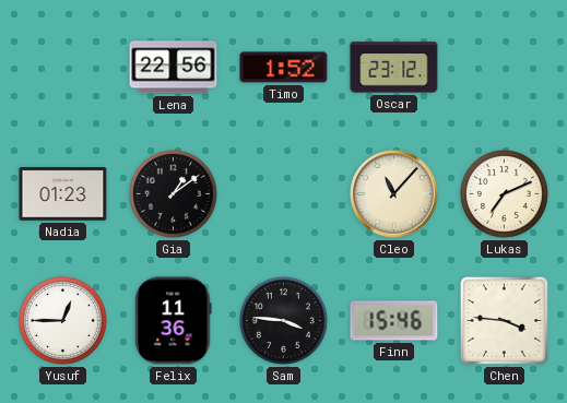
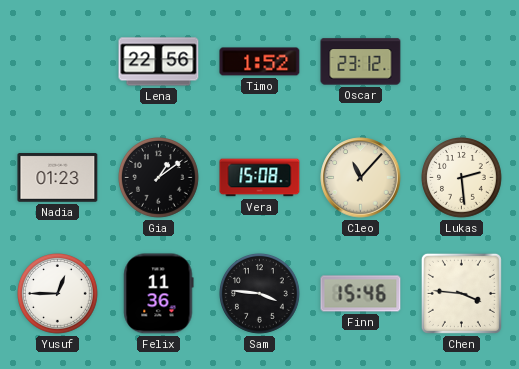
Vera: none -> 15:08 (260, 178)
Lukas: 7:11 -> 2:29 (462, 178)
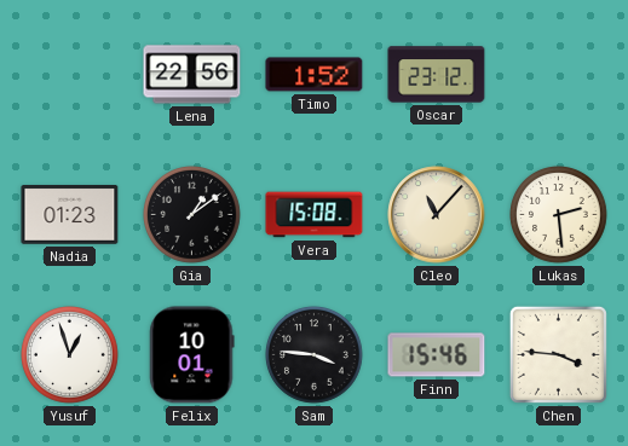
Yusuf: 12:45 -> 12:57 (70, 355)
Felix: 11:36 -> 10:01 (192, 355)
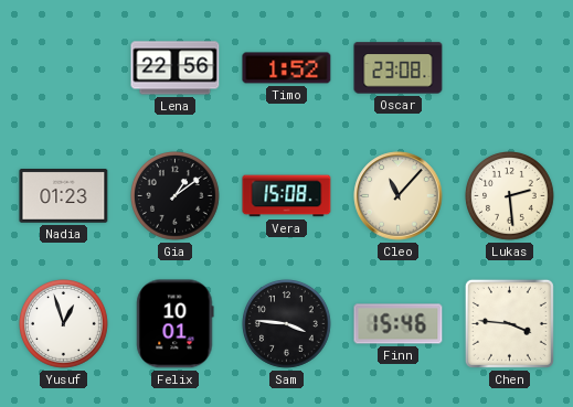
Oscar: 23:12 -> 23:08 (399, 68)
